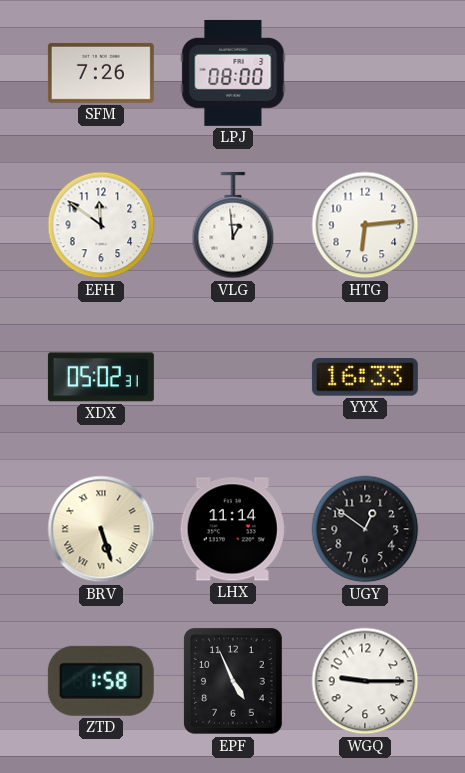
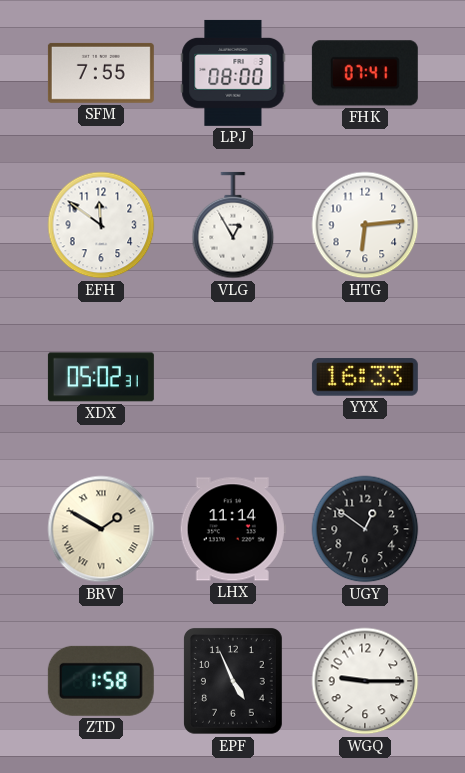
SFM: 7:26 -> 7:55 (101, 73)
FHK: none -> 07:41 (365, 73)
VLG: 12:59 -> 12:55 (233, 225)
BRV: 5:27 -> 1:50 (101, 529)
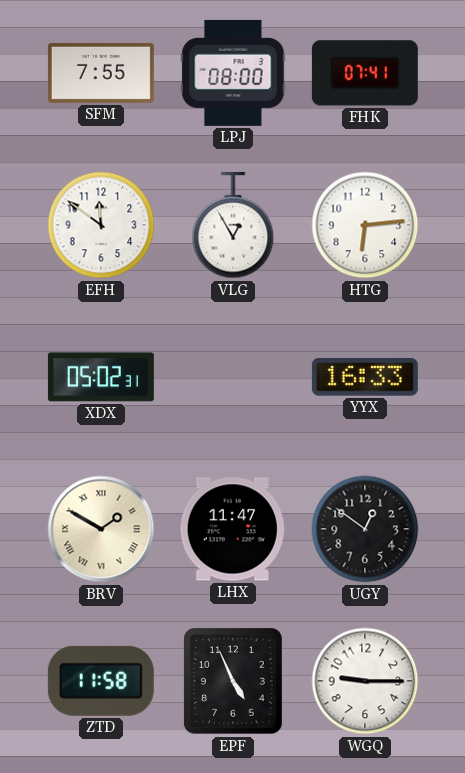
LHX: 11:14 -> 11:47 (233, 529)
ZTD: 1:58 -> 11:58 (101, 681)
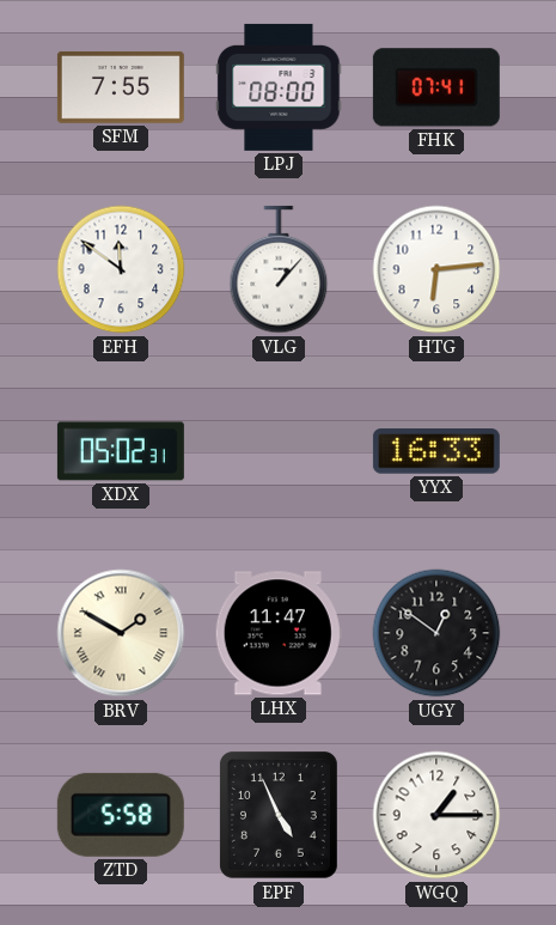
VLG: 12:55 -> 1:07 (279, 269)
ZTD: 11:58 -> 5:58 (121, 815)
WGQ: 9:15 -> 1:15 (436, 815)
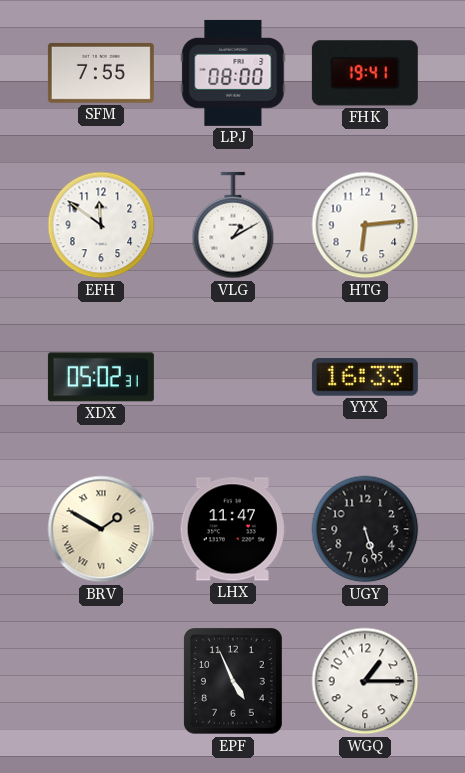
FHK: 07:41 -> 19:41 (365, 73)
VLG: 1:07 -> 1:10 (233, 225)
UGY: 12:51 -> 5:27 (365, 529)
ZTD: 5:58 -> none (121, 815)
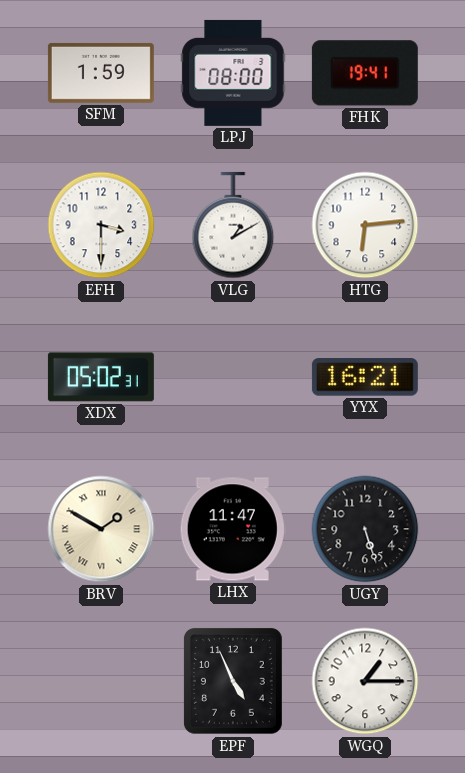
SFM: 7:55 -> 1:59 (101, 73)
EFH: 11:51 -> 3:30 (101, 225)
YYX: 16:33 -> 16:21 (365, 377)
